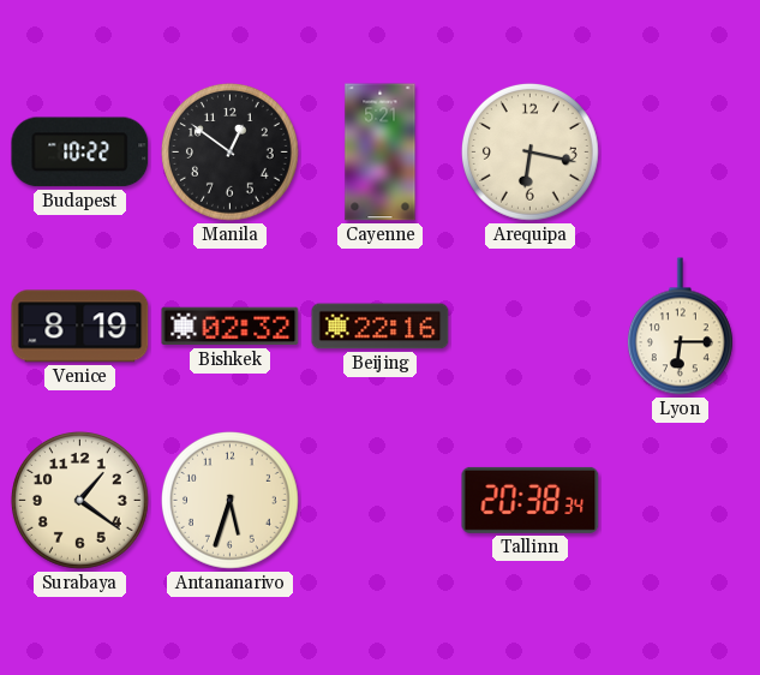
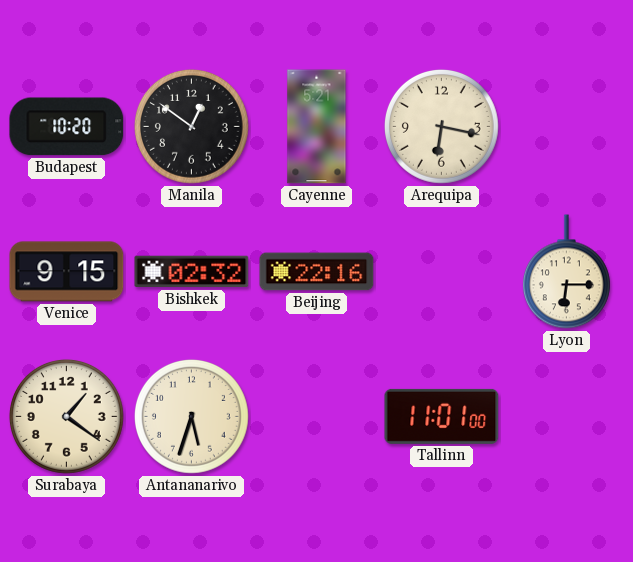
Budapest: 10:22 -> 10:20 (67, 127)
Venice: 8:19 -> 9:15 (67, 272)
Tallinn: 20:38 -> 11:01 (442, 416)
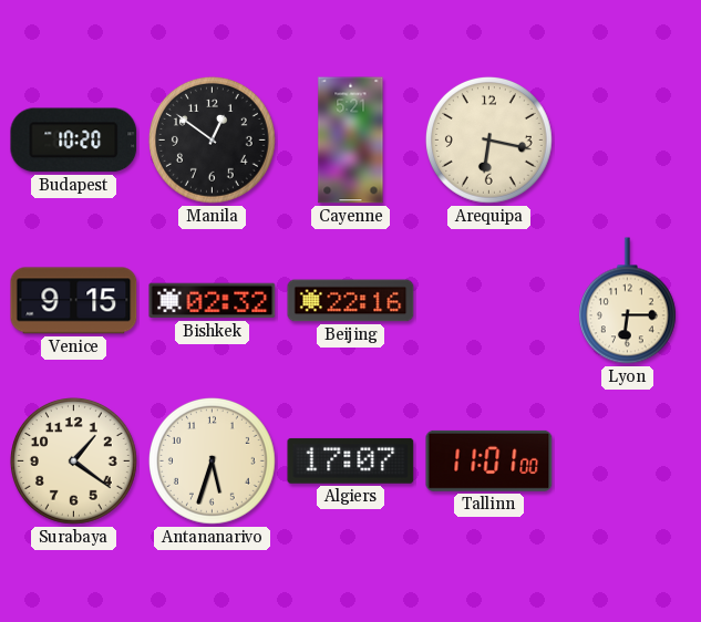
Algiers: none -> 17:07 (351, 460)
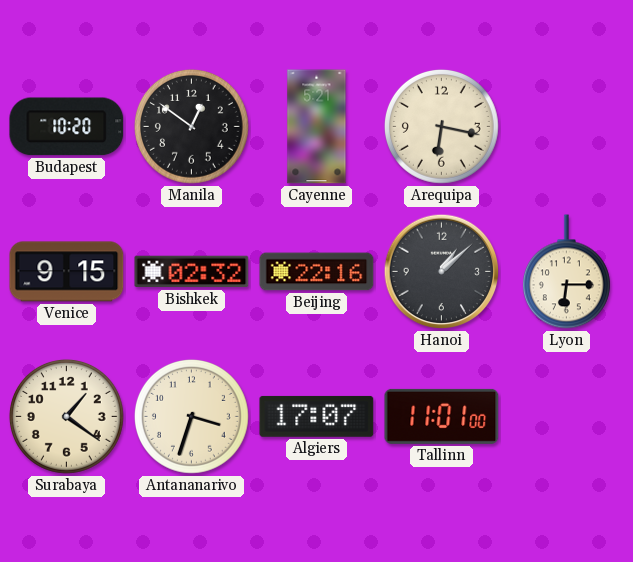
Hanoi: none -> 1:08 (442, 272)
Antananarivo: 5:33 -> 3:33 (191, 416)
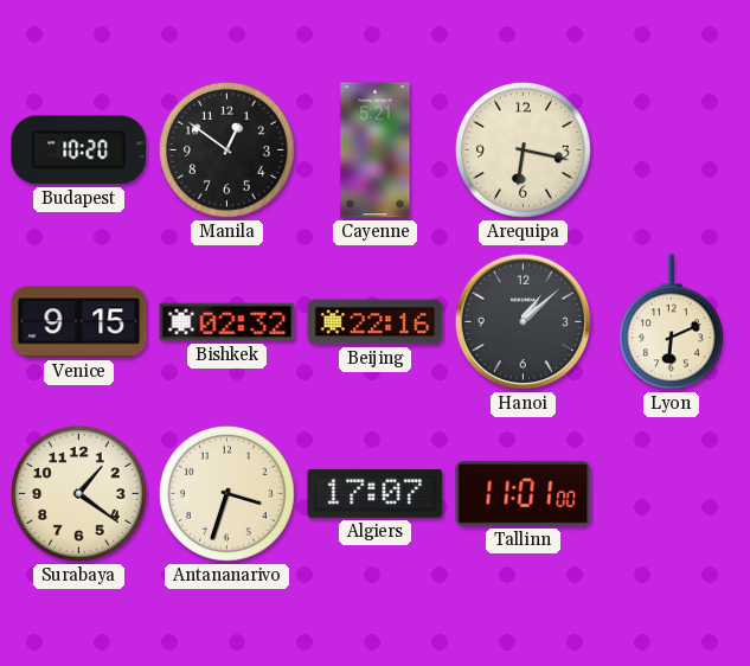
Lyon: 6:15 -> 6:11 (671, 322)
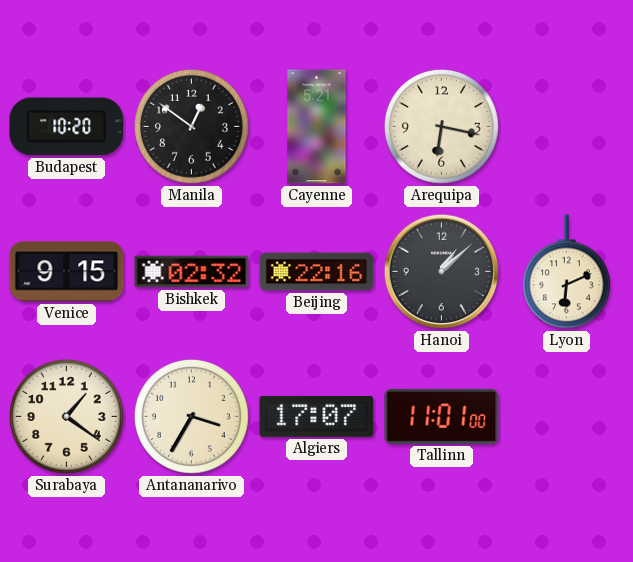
Antananarivo: 3:33 -> 3:35 (191, 416)
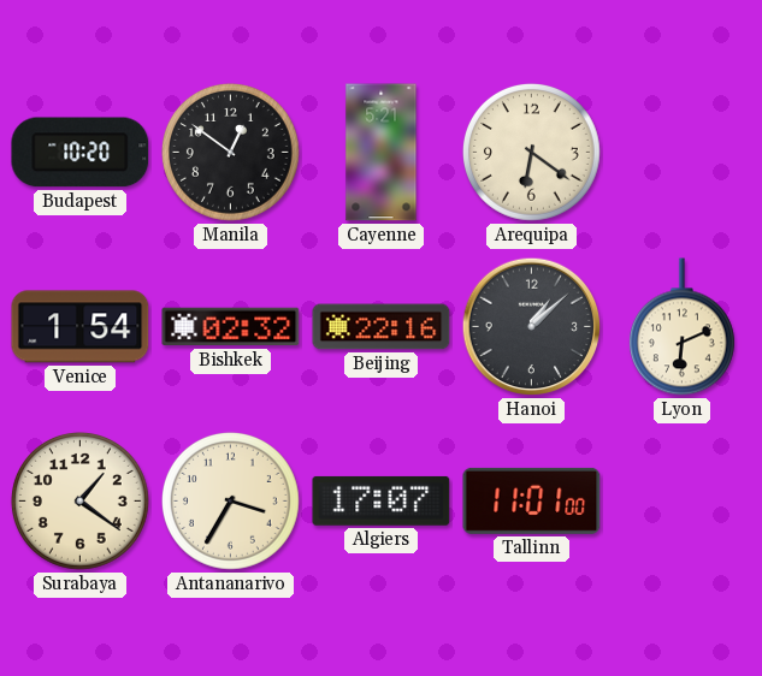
Arequipa: 6:17 -> 6:21 (531, 152)
Venice: 9:15 -> 1:54 (81, 327)
